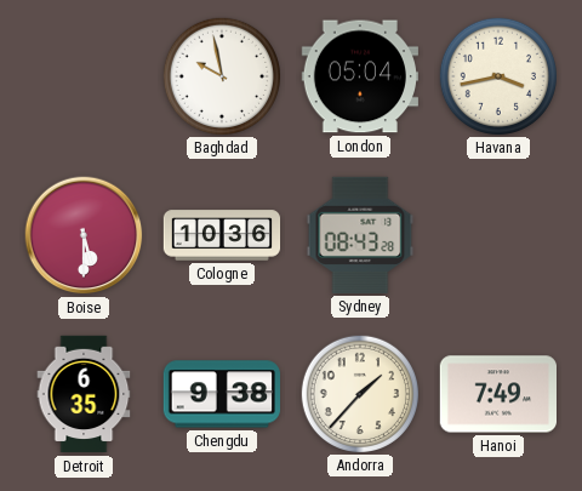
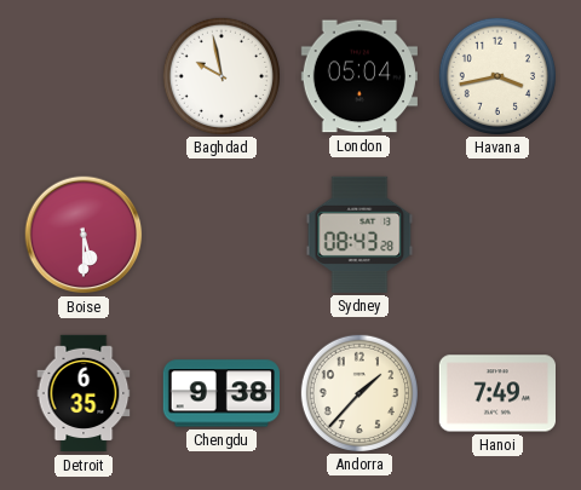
Cologne: 10:36 -> none (222, 235)
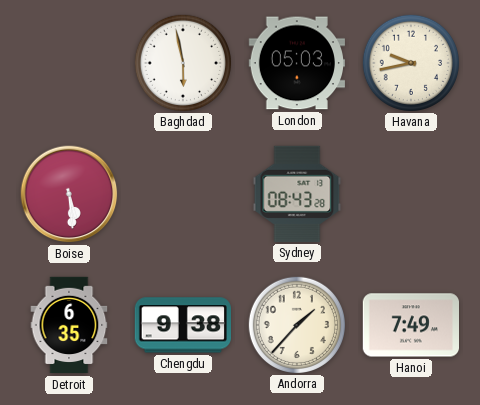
Baghdad: 9:58 -> 5:58 (182, 62)
London: 05:04 -> 05:03 (296, 63)
Havana: 3:43 -> 9:43 (410, 62)
Boise: 5:30 -> 5:29 (69, 194)
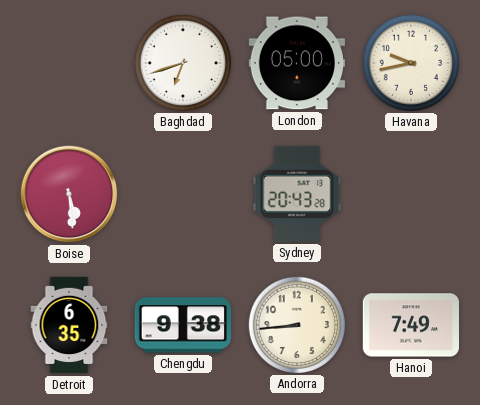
Baghdad: 5:58 -> 6:42 (182, 62)
London: 05:03 -> 05:00 (296, 63)
Sydney: 08:43 -> 20:43 (297, 194)
Andorra: 1:37 -> 8:44 (296, 324)
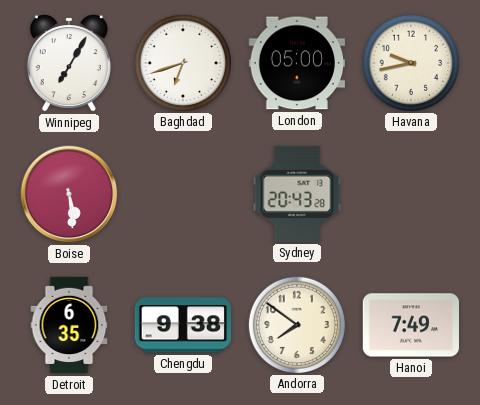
Winnipeg: none -> 7:05 (69, 63)
Andorra: 8:44 -> 7:51 (296, 324)
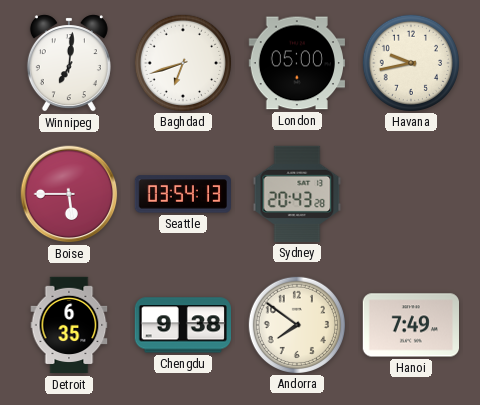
Winnipeg: 7:05 -> 7:01 (69, 63)
Boise: 5:29 -> 5:45 (69, 194)
Seattle: none -> 03:54 (182, 194)
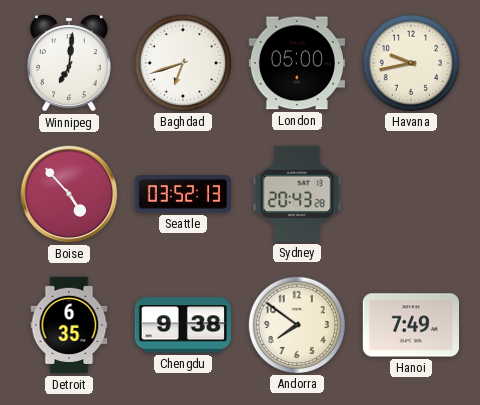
Boise: 5:45 -> 4:53 (69, 194)
Seattle: 03:54 -> 03:52 (182, 194)
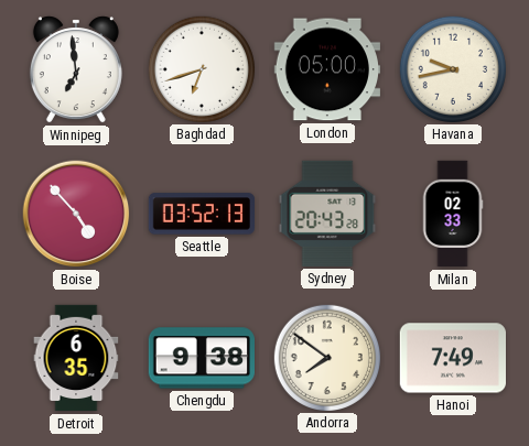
Winnipeg: 7:01 -> 6:59 (76, 69)
Milan: none -> 02:33 (453, 214)
